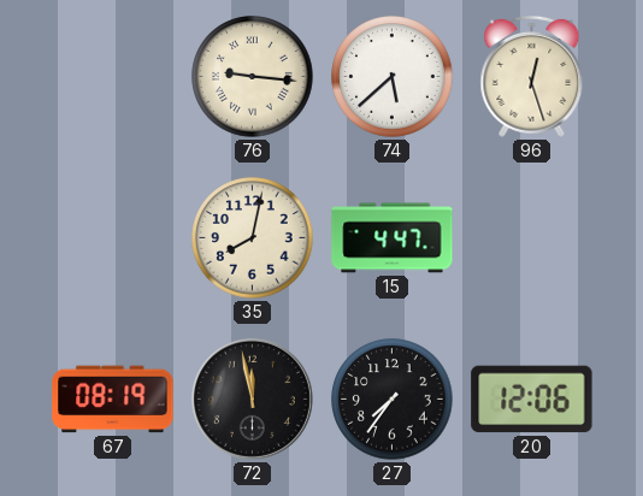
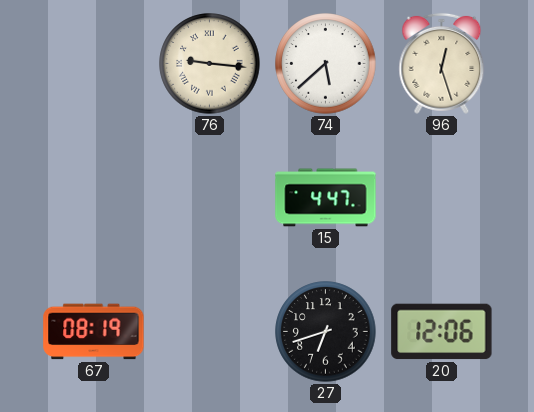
35: 8:02 -> none (253, 238)
72: 11:58 -> none (252, 398)
27: 7:36 -> 6:42 (326, 332)
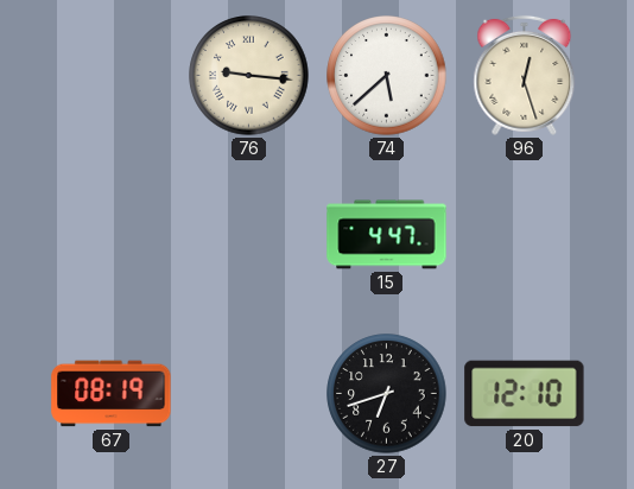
20: 12:06 -> 12:10 (525, 394)
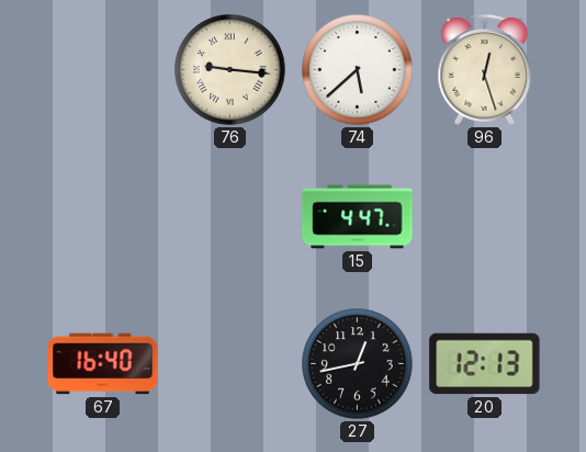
67: 08:19 -> 16:40 (103, 364)
27: 6:42 -> 12:43 (358, 364)
20: 12:10 -> 12:13 (485, 364)
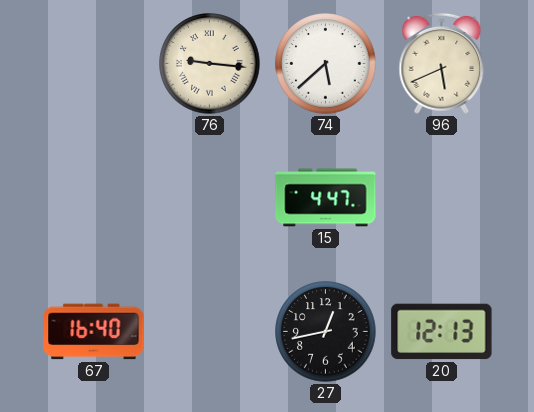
96: 12:27 -> 5:41 (442, 63)
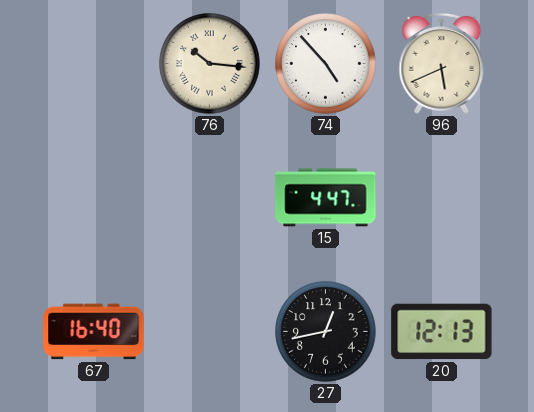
76: 9:16 -> 10:16 (210, 64)
74: 5:38 -> 4:53 (326, 64)
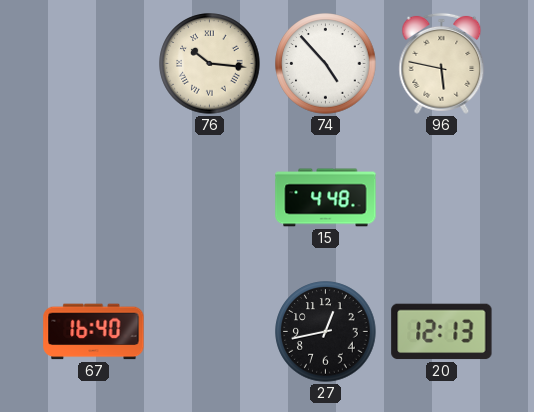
96: 5:41 -> 5:47 (442, 63)
15: 4:47 -> 4:48 (326, 198)
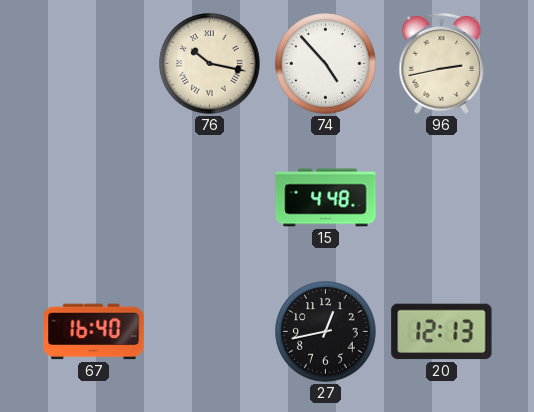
76: 10:16 -> 10:17 (210, 64)
96: 5:47 -> 2:43 (442, 63)
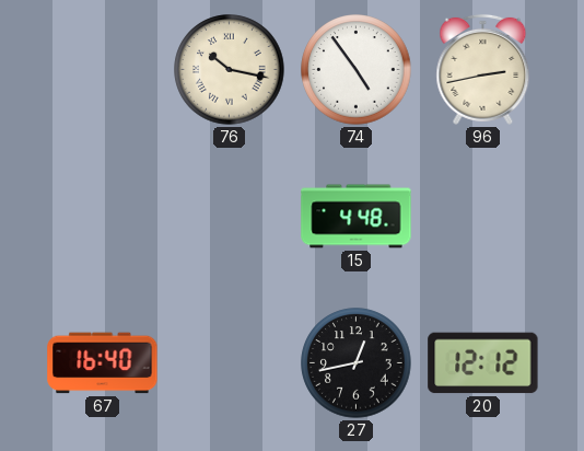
74: 4:53 -> 4:54 (357, 70)
20: 12:13 -> 12:12 (483, 363)
